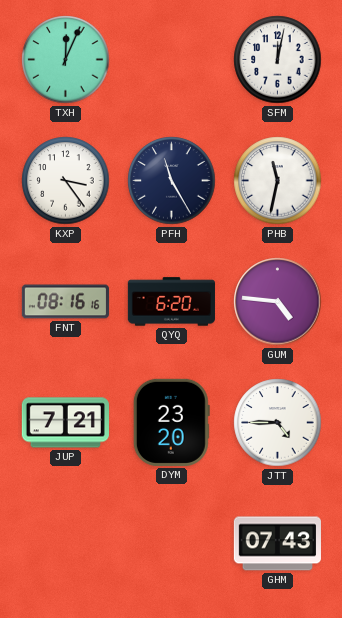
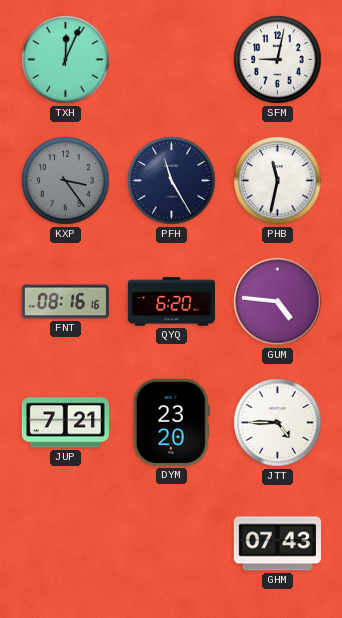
SFM: 12:02 -> 9:02 (278, 60)
KXP dial: white -> grey (66, 181)
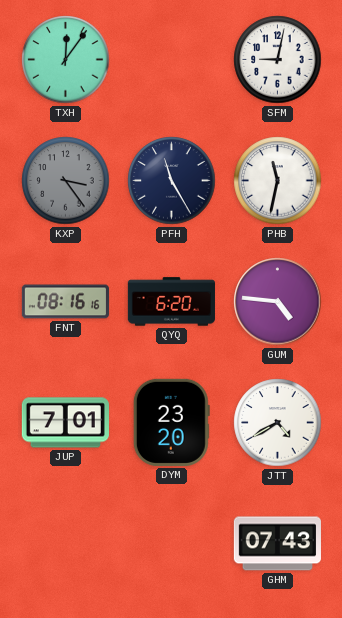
TXH: 12:04 -> 12:06 (66, 60)
JUP: 7:21 -> 7:01 (65, 423)
JTT: 4:45 -> 4:40 (278, 423)
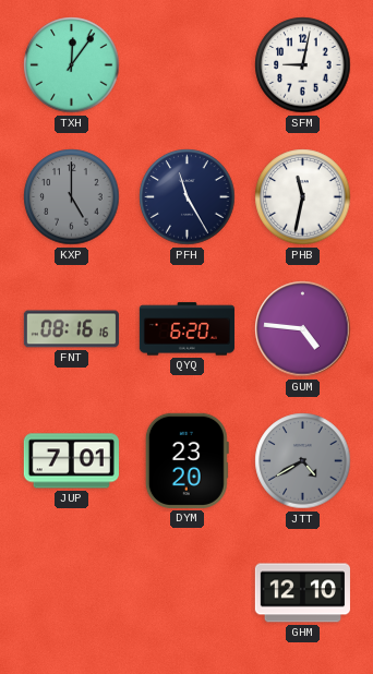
KXP: 3:24 -> 5:00 (72, 197)
JTT dial: white -> grey (303, 461)
GHM: 07:43 -> 12:10 (302, 593)
